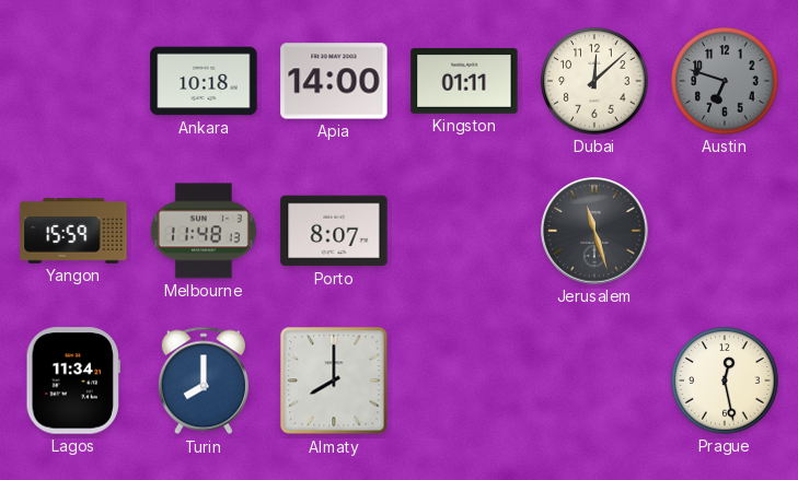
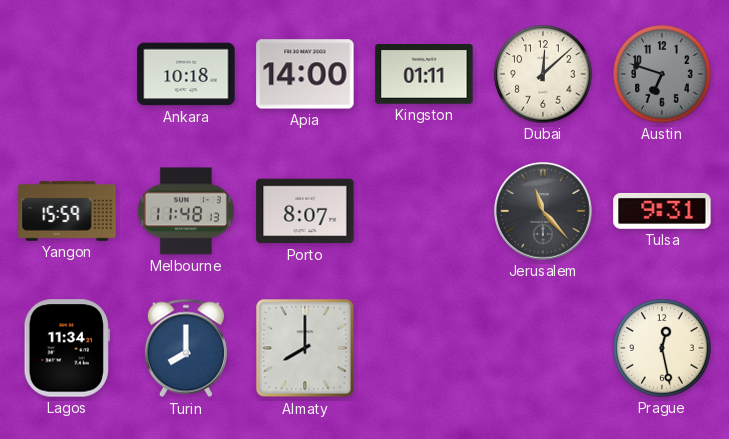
Jerusalem: 11:27 -> 11:23 (544, 212)
Tulsa: none -> 9:31 (662, 211)
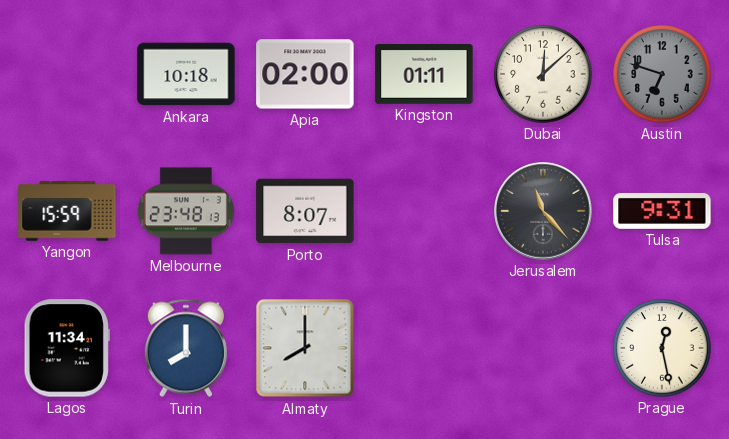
Apia: 14:00 -> 02:00 (305, 74)
Melbourne: 11:48 -> 23:48 (186, 211)
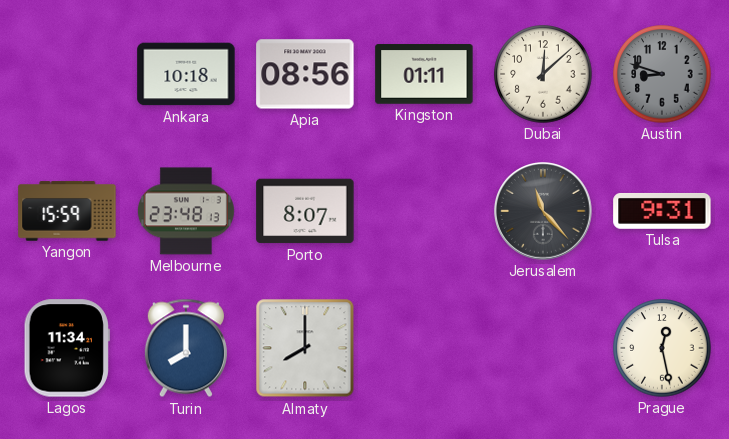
Apia: 02:00 -> 08:56 (305, 74)
Austin: 6:48 -> 8:48 (662, 74)
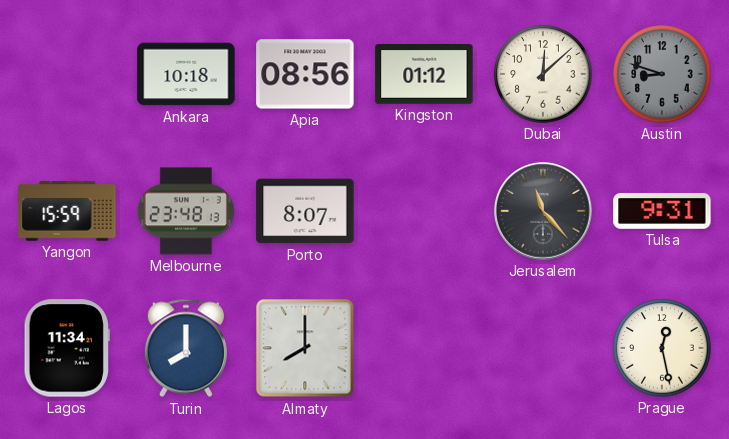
Kingston: 01:11 -> 01:12 (424, 74)
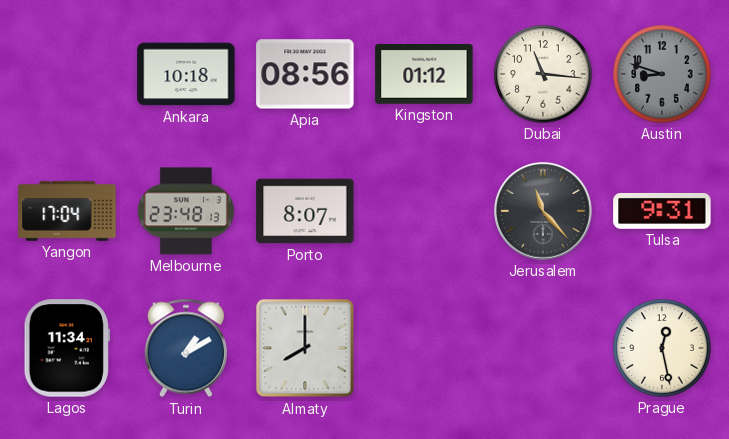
Dubai: 12:08 -> 11:16 (543, 74)
Yangon: 15:59 -> 17:04 (67, 211)
Turin: 8:00 -> 1:10 (186, 348)
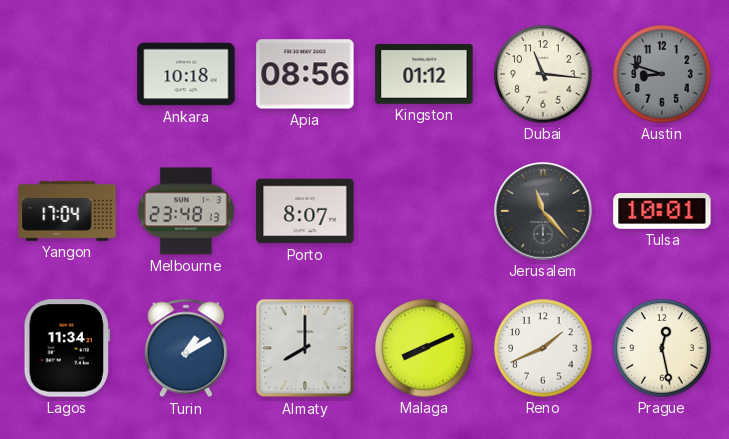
Tulsa: 9:31 -> 10:01 (662, 211)
Malaga: none -> 8:11 (424, 348)
Reno: none -> 1:41 (543, 348)
